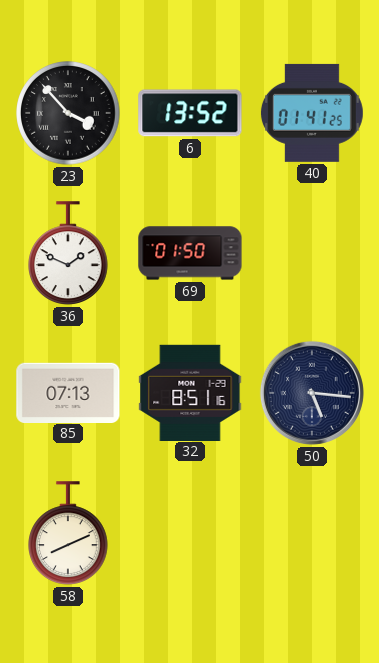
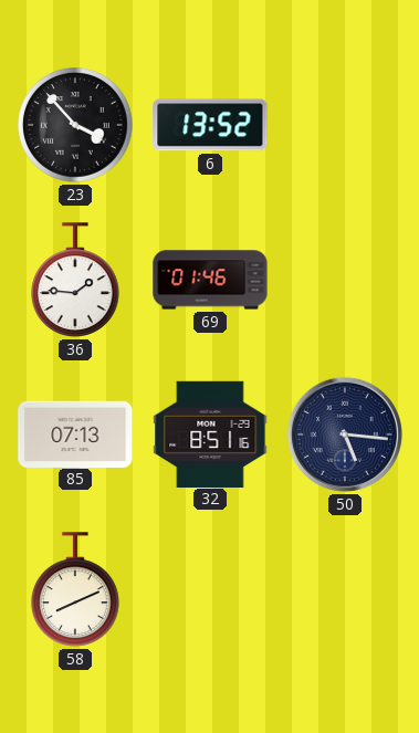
40: 01:41 -> none (312, 113)
36: 1:49 -> 1:46 (76, 280)
69: 01:50 -> 01:46 (210, 280)
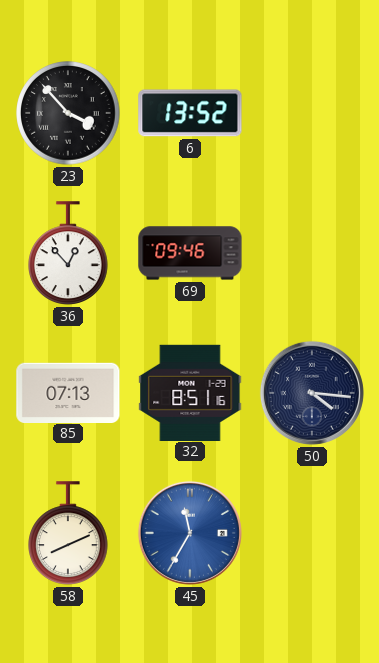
36: 1:46 -> 12:53 (69, 253)
69: 01:46 -> 09:46 (190, 253)
50: 5:16 -> 4:16 (312, 393)
45: none -> 11:35 (190, 533)
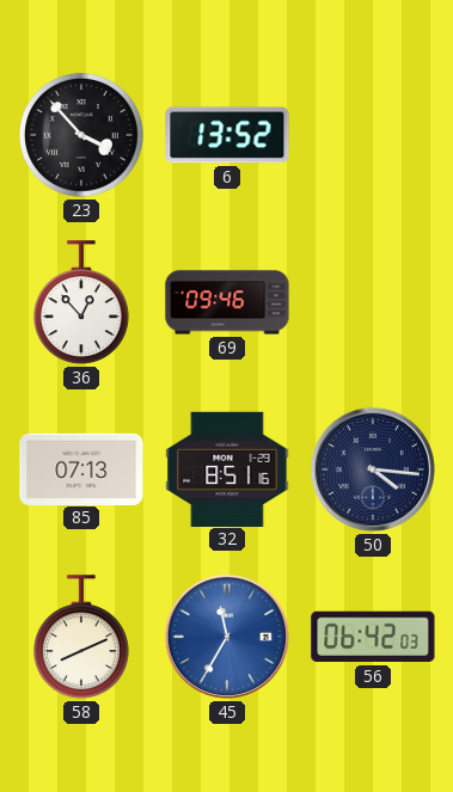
56: none -> 06:42 (373, 637)
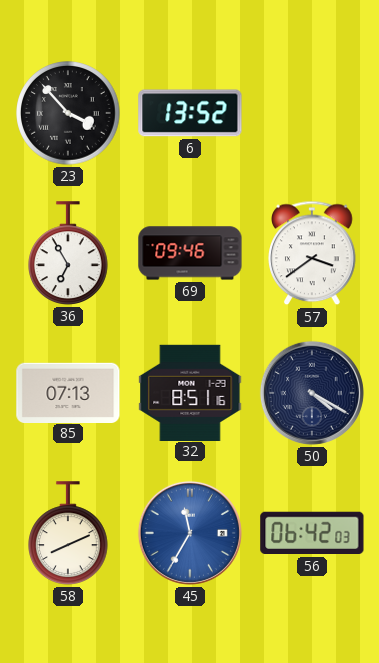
36: 12:53 -> 6:55 (69, 253)
57: none -> 3:39 (312, 253)
50: 4:16 -> 4:20 (312, 393)
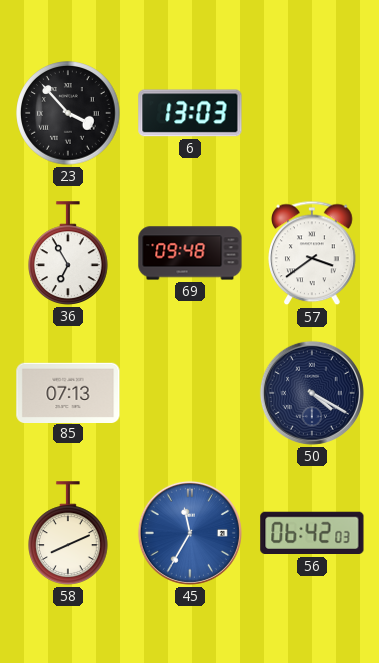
6: 13:52 -> 13:03 (190, 113)
69: 09:46 -> 09:48 (190, 253)
32: 8:51 -> none (190, 392)
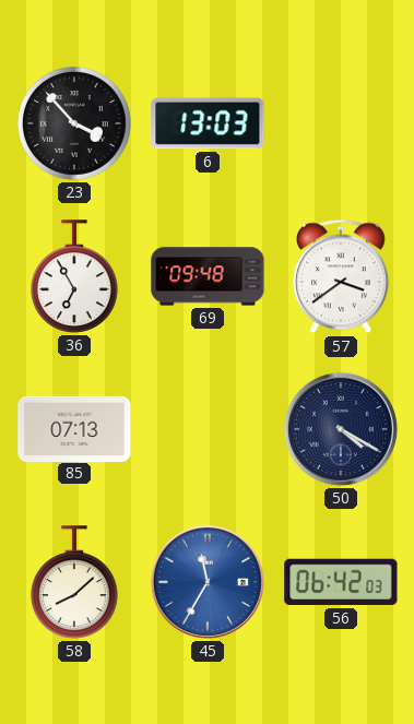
58: 8:11 -> 8:08 (75, 582)
